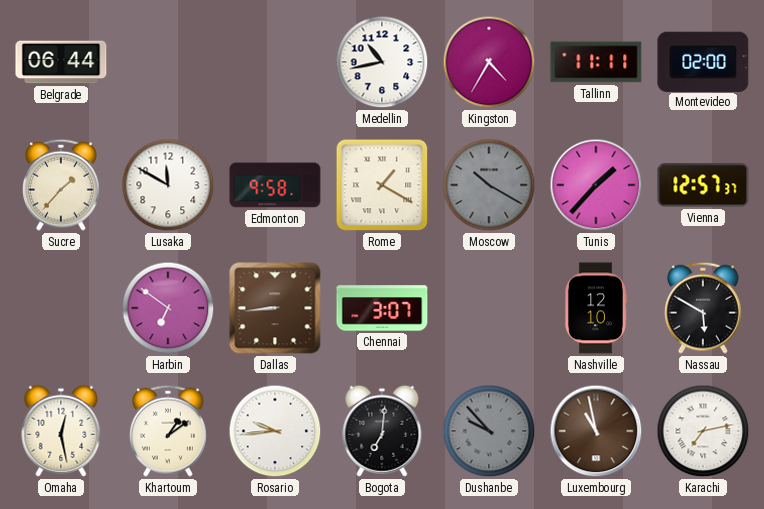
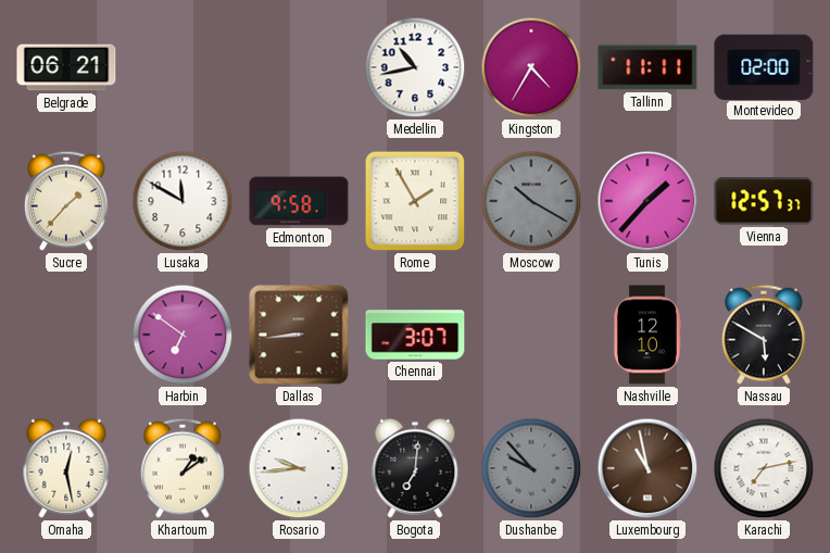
Belgrade: 06:44 -> 06:21 (66, 67)
Rome: 1:20 -> 1:55 (415, 201)
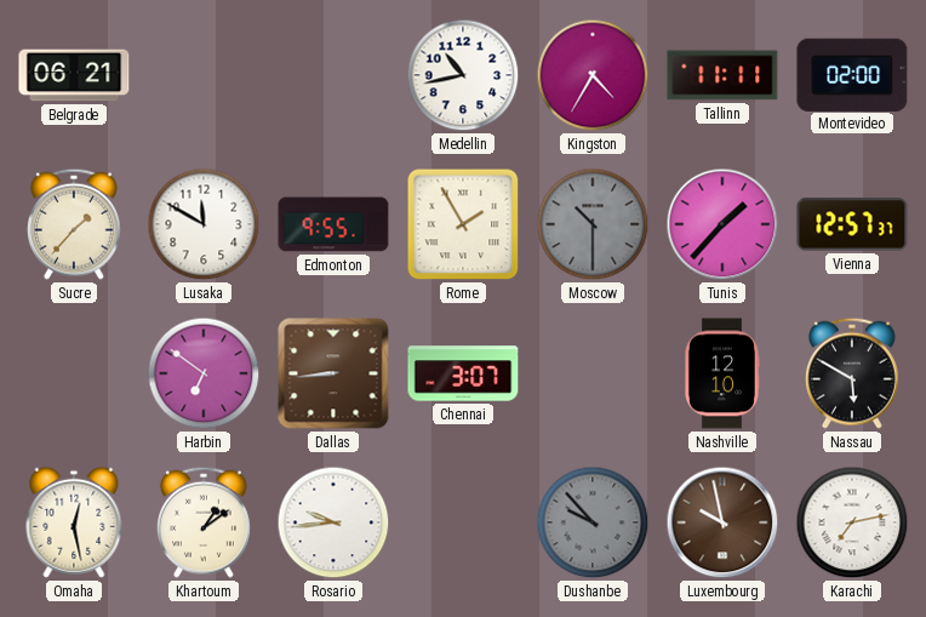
Edmonton: 9:58 -> 9:55 (333, 224)
Moscow: 10:20 -> 10:30 (593, 224)
Bogota: 7:01 -> none (415, 468)
Luxembourg: 10:58 -> 9:58 (722, 522)
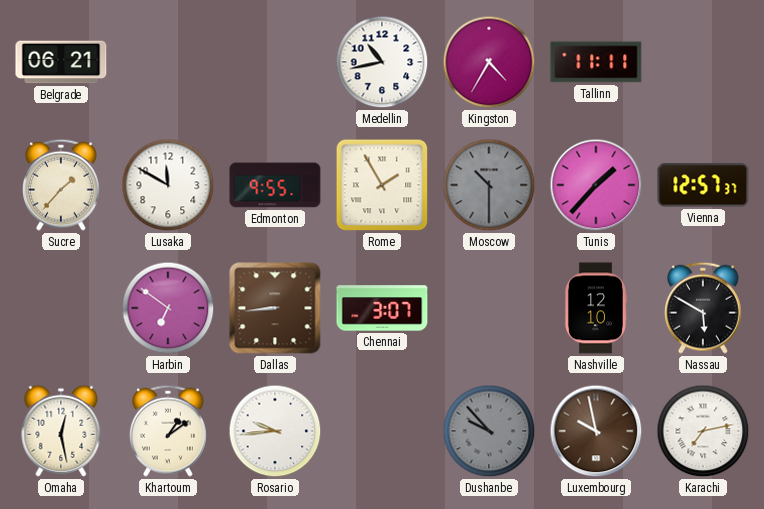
Montevideo: 02:00 -> none (852, 74)
